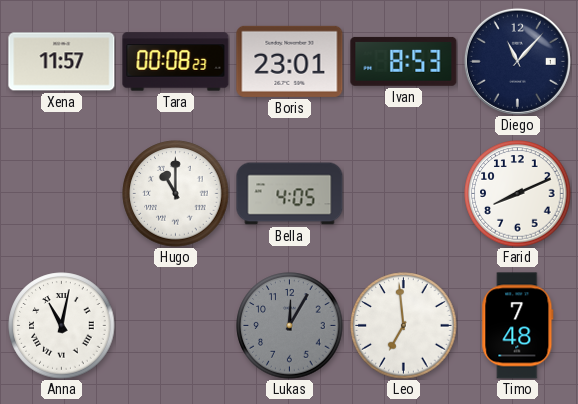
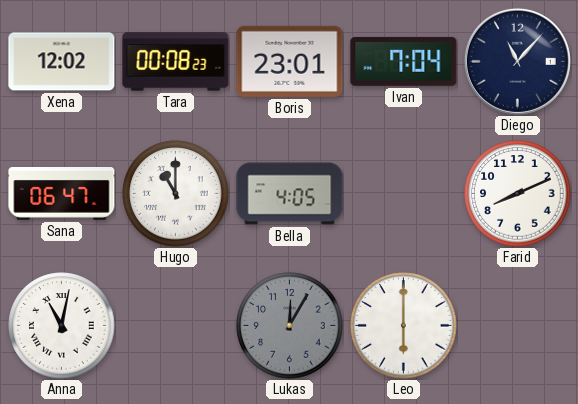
Xena: 11:57 -> 12:02 (62, 62)
Ivan: 8:53 -> 7:04 (404, 61)
Sana: none -> 06:47 (62, 194)
Leo: 6:59 -> 6:00 (404, 326)
Timo: 7:48 -> none (518, 326)
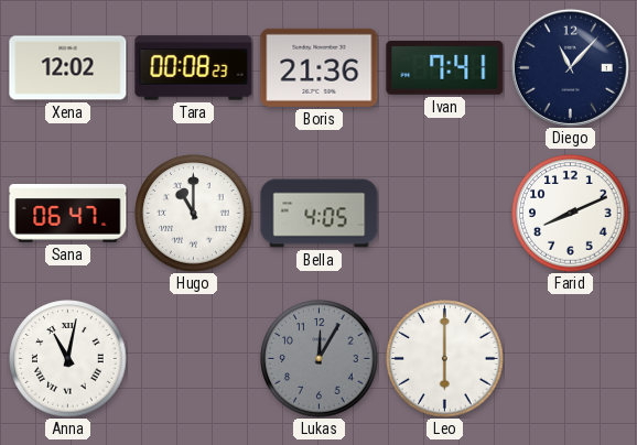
Boris: 23:01 -> 21:36 (320, 67)
Ivan: 7:04 -> 7:41 (445, 67)
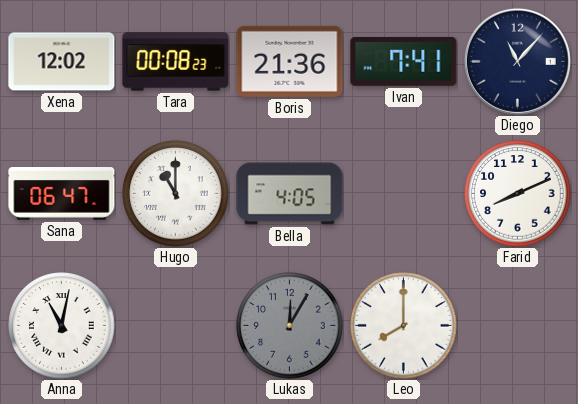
Leo: 6:00 -> 8:00 (404, 326)
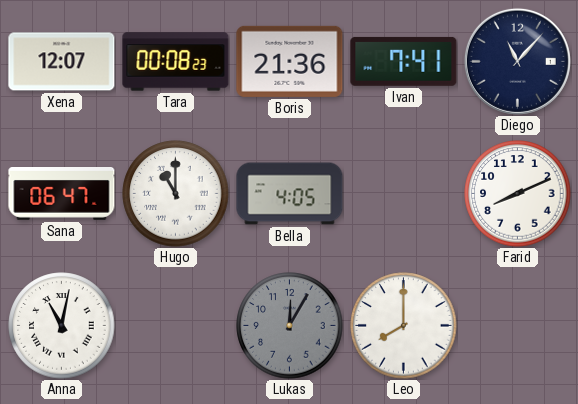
Xena: 12:02 -> 12:07 (62, 62)
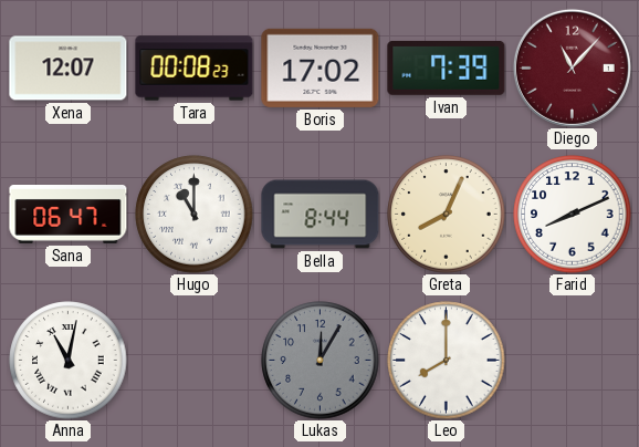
Boris: 21:36 -> 17:02 (321, 67)
Ivan: 7:41 -> 7:39 (447, 67)
Diego dial: navy -> burgundy (572, 67)
Bella: 4:05 -> 8:44 (321, 215)
Greta: none -> 8:04 (447, 215)
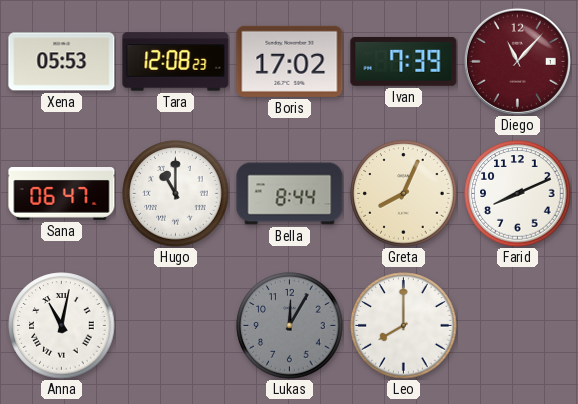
Xena: 12:07 -> 05:53 (62, 62)
Tara: 00:08 -> 12:08 (176, 62)
